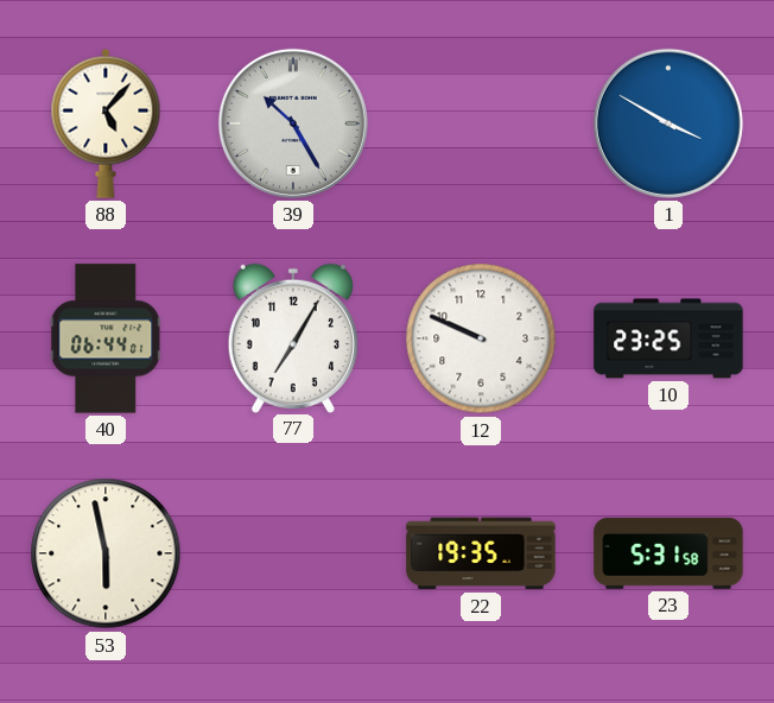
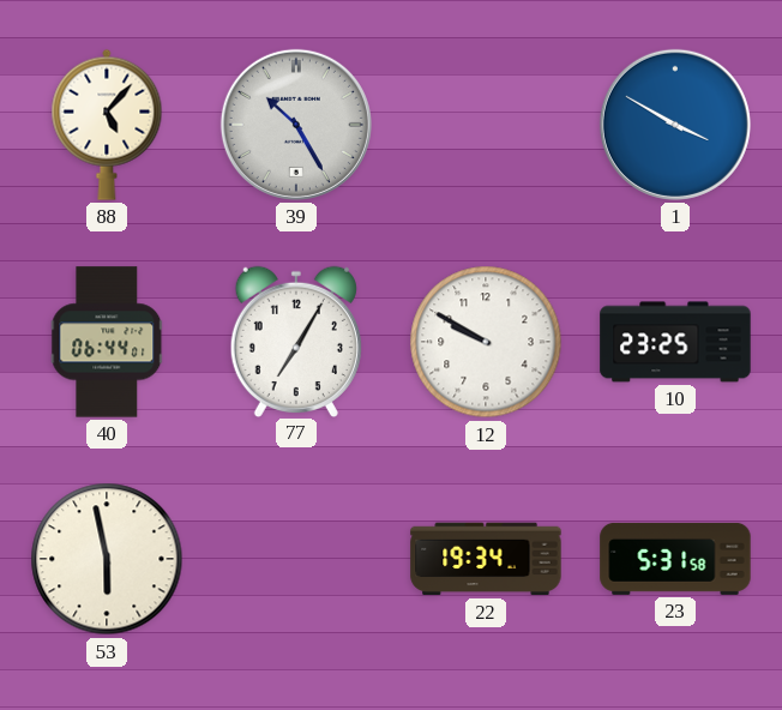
12: 9:49 -> 9:50 (486, 342)
22: 19:35 -> 19:34 (486, 559)
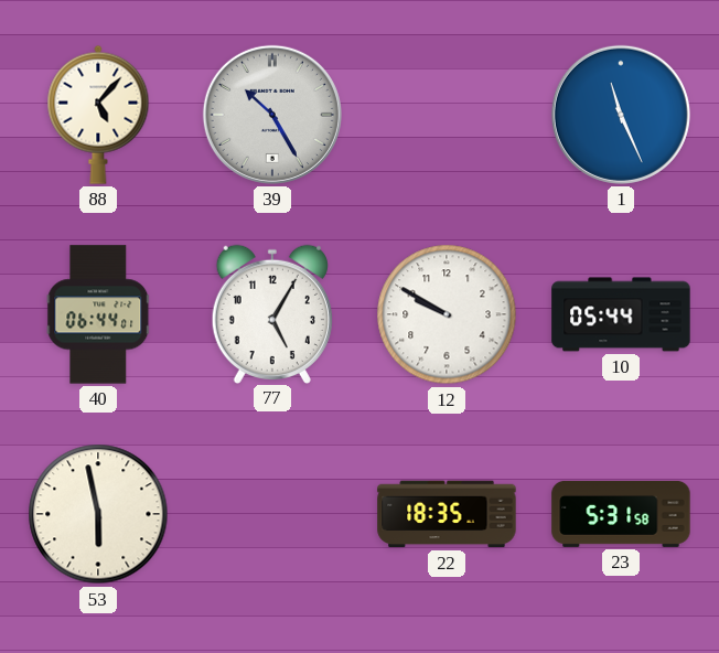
1: 3:50 -> 11:26 (621, 115)
77: 7:05 -> 5:05 (272, 313)
10: 23:25 -> 05:44 (621, 314)
22: 19:34 -> 18:35 (447, 514)
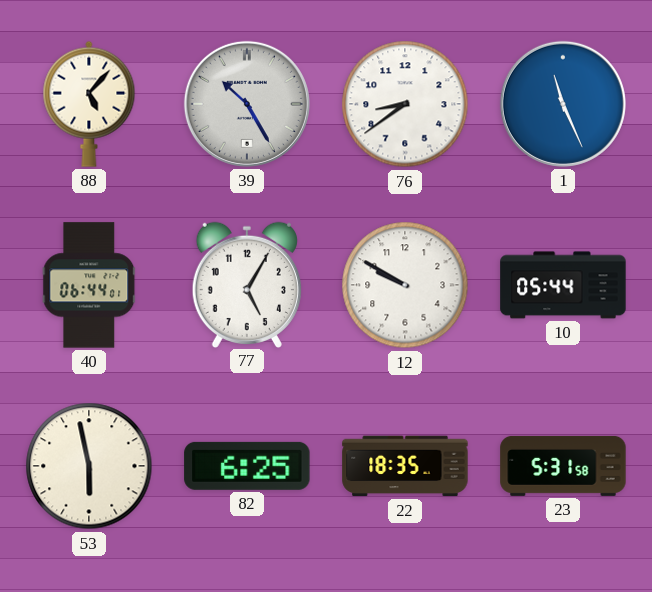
76: none -> 8:39 (405, 104)
82: none -> 6:25 (247, 466)
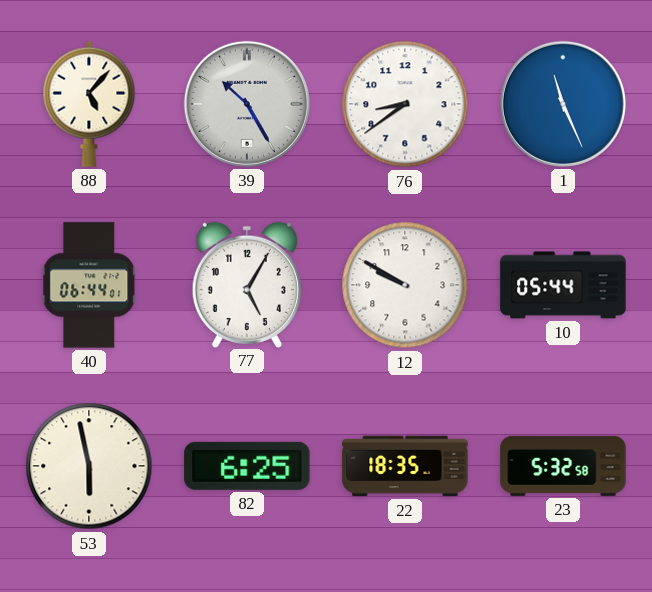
23: 5:31 -> 5:32 (563, 466)
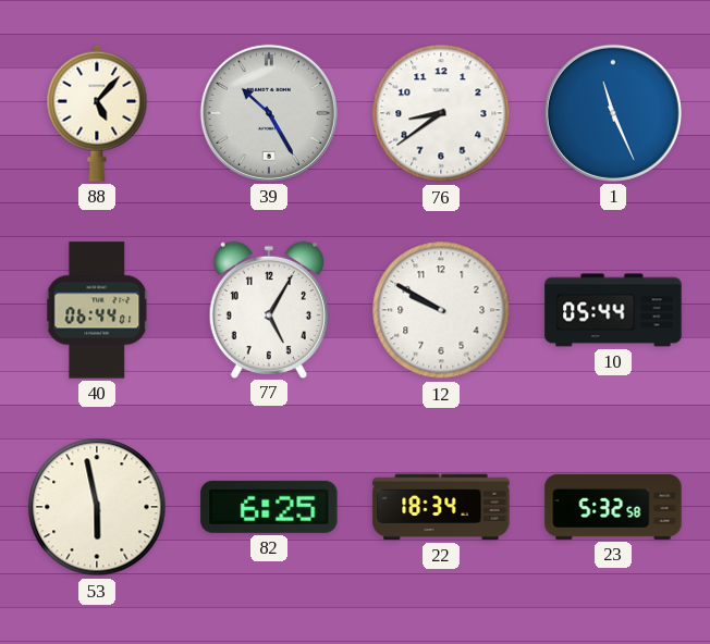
22: 18:35 -> 18:34 (441, 507)
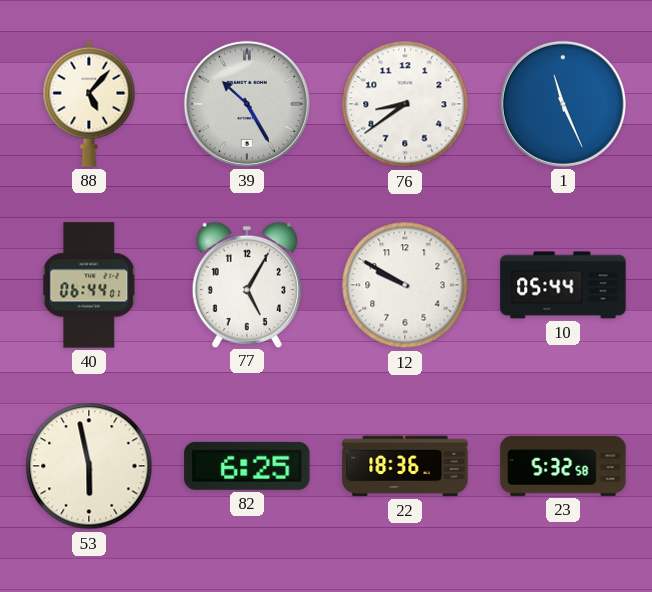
22: 18:34 -> 18:36 (405, 466)
